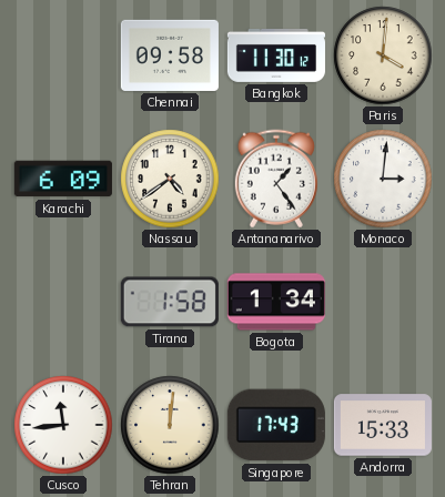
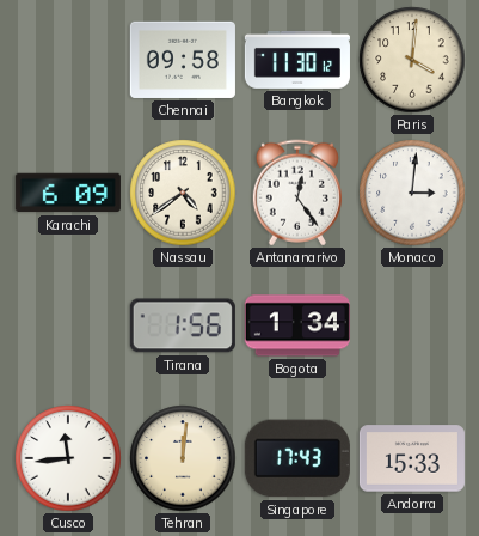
Antananarivo: 1:24 -> 12:24 (297, 193)
Tirana: 1:58 -> 1:56 (183, 325)
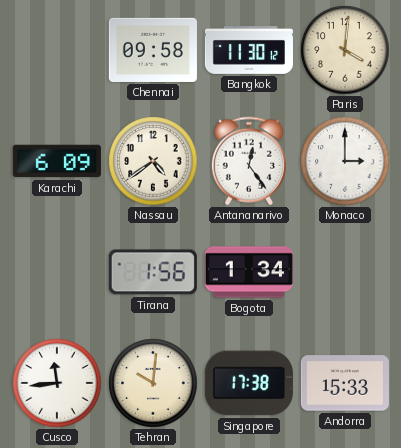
Monaco: 3:01 -> 3:00 (345, 161)
Tehran: 12:01 -> 10:01 (153, 383)
Singapore: 17:43 -> 17:38 (249, 383)
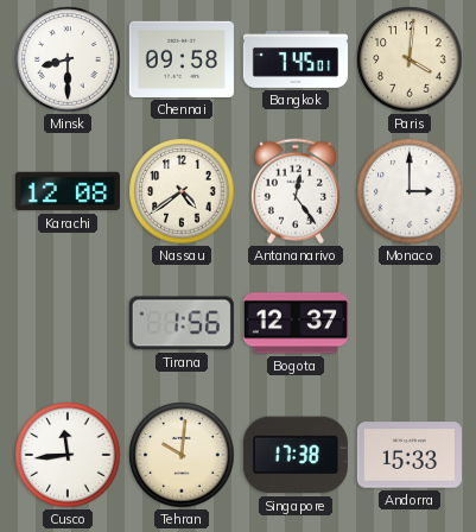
Minsk: none -> 8:30 (68, 59)
Bangkok: 11:30 -> 7:45 (296, 59)
Karachi: 6:09 -> 12:08 (68, 191)
Bogota: 1:34 -> 12:37 (296, 323)
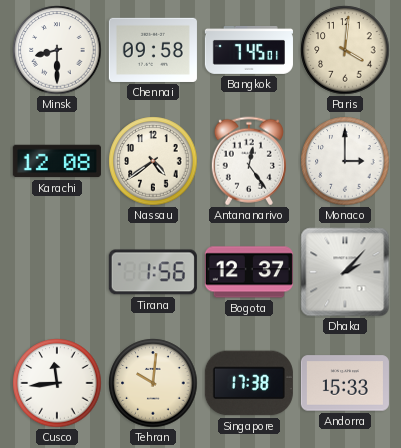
Dhaka: none -> 2:07 (345, 272)
